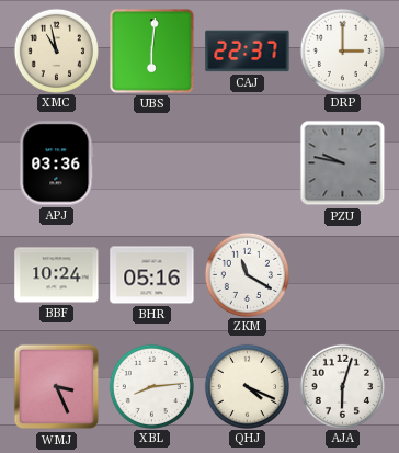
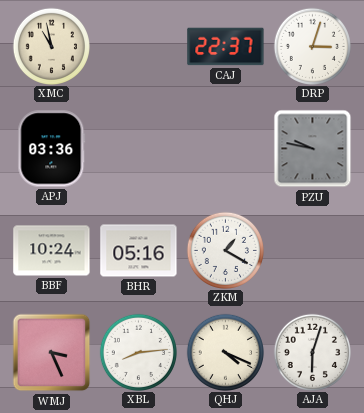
UBS: 6:01 -> none (152, 52)
DRP: 3:00 -> 3:03 (312, 46)
ZKM: 11:20 -> 1:20 (225, 250)
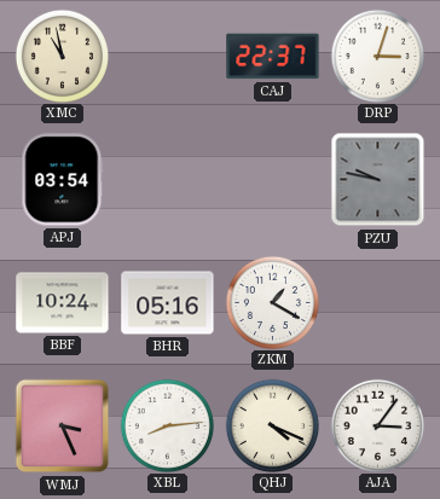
APJ: 03:36 -> 03:54 (63, 180)
AJA: 6:03 -> 3:06 (377, 425)
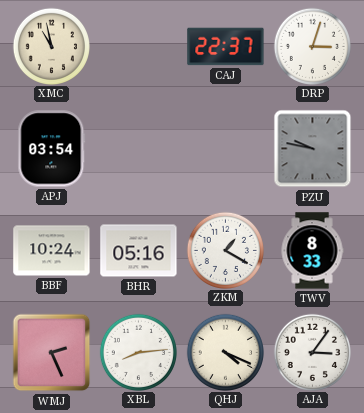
TWV: none -> 8:33 (312, 251)
WMJ: 3:26 -> 2:26 (52, 353)
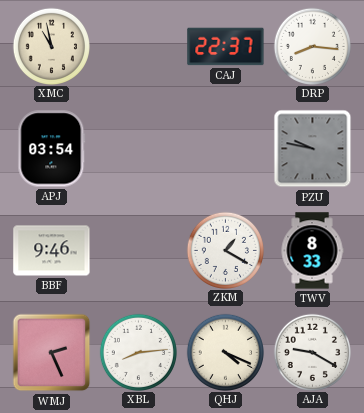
DRP: 3:03 -> 8:16 (312, 46)
BBF: 10:24 -> 9:46 (52, 251)
BHR: 05:16 -> none (139, 251)
AJA: 3:06 -> 9:20 (312, 352)
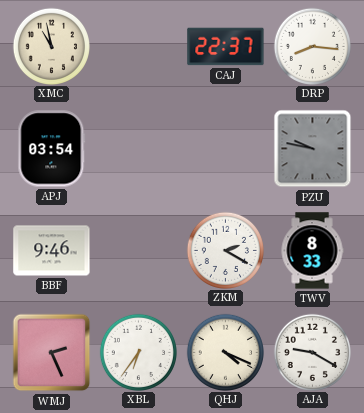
ZKM: 1:20 -> 2:20 (225, 250)
XBL: 8:14 -> 6:36 (138, 352)
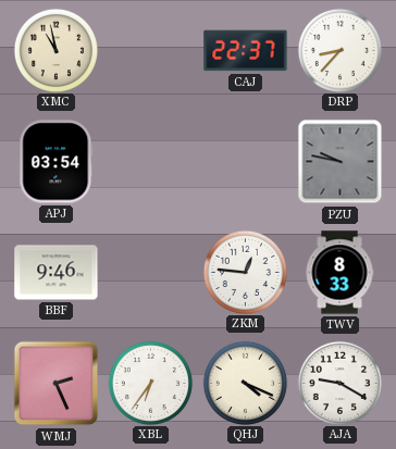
DRP: 8:16 -> 8:37 (339, 50)
ZKM: 2:20 -> 12:46 (245, 272)
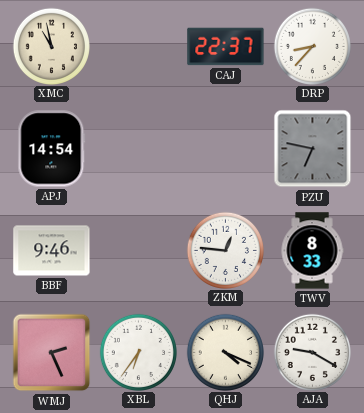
APJ: 03:54 -> 14:54 (52, 149)
PZU: 9:47 -> 6:47 (313, 149)
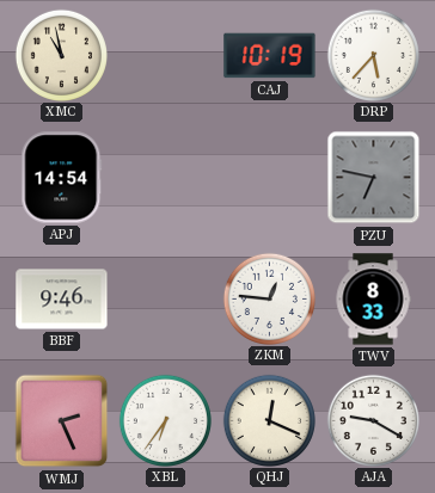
CAJ: 22:37 -> 10:19 (270, 56)
DRP: 8:37 -> 5:37 (373, 55)
QHJ: 4:19 -> 12:19 (269, 420)
